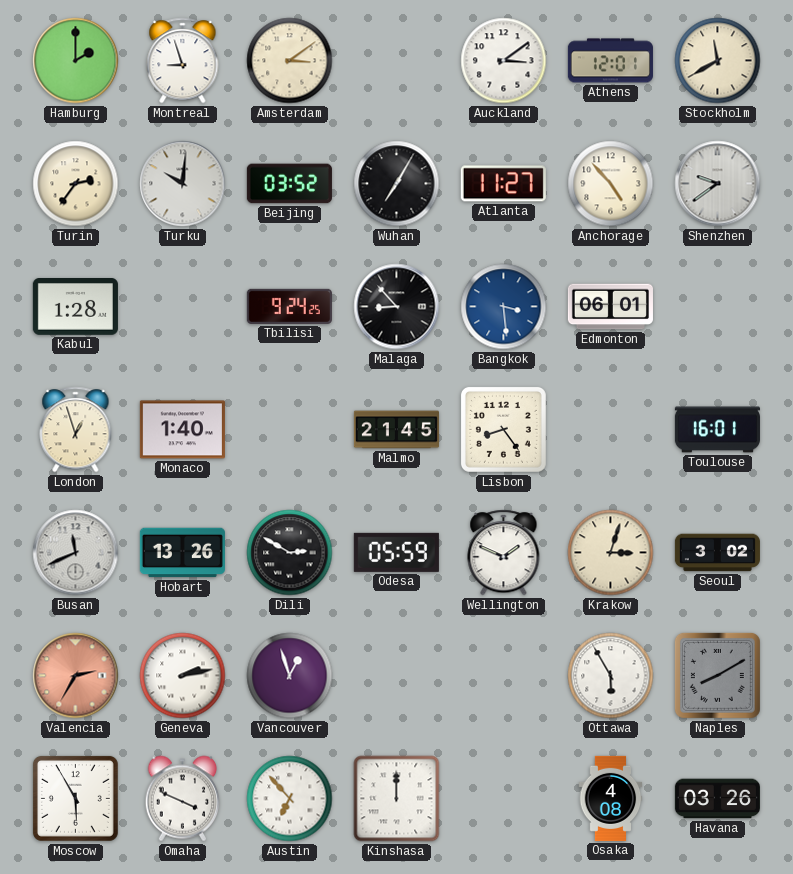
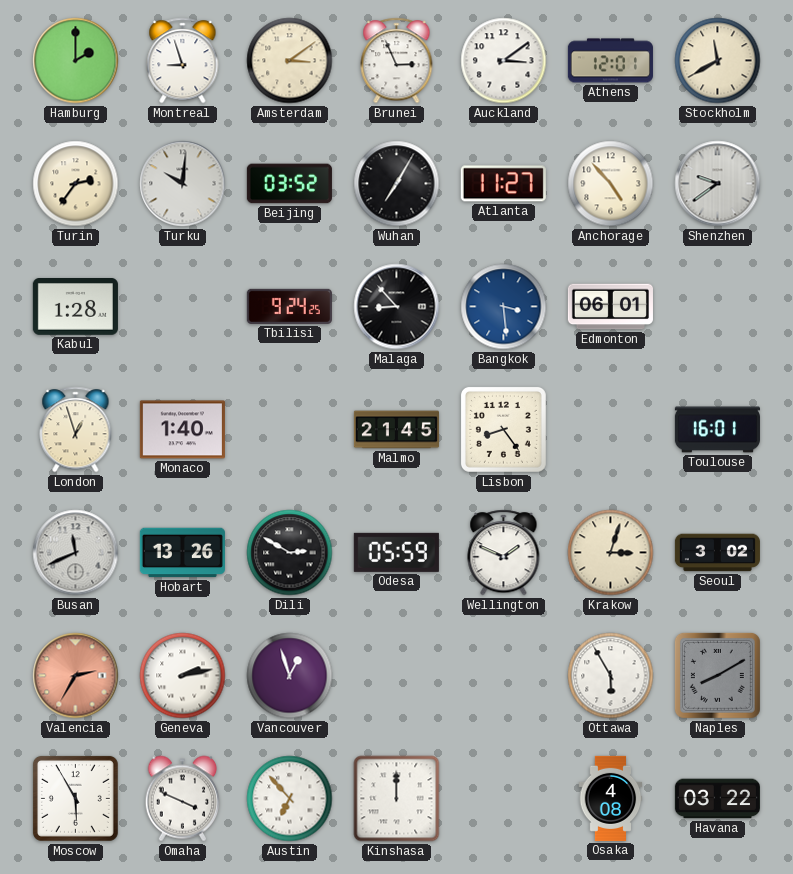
Brunei: none -> 2:56 (397, 61)
Havana: 03:26 -> 03:22 (717, 799)
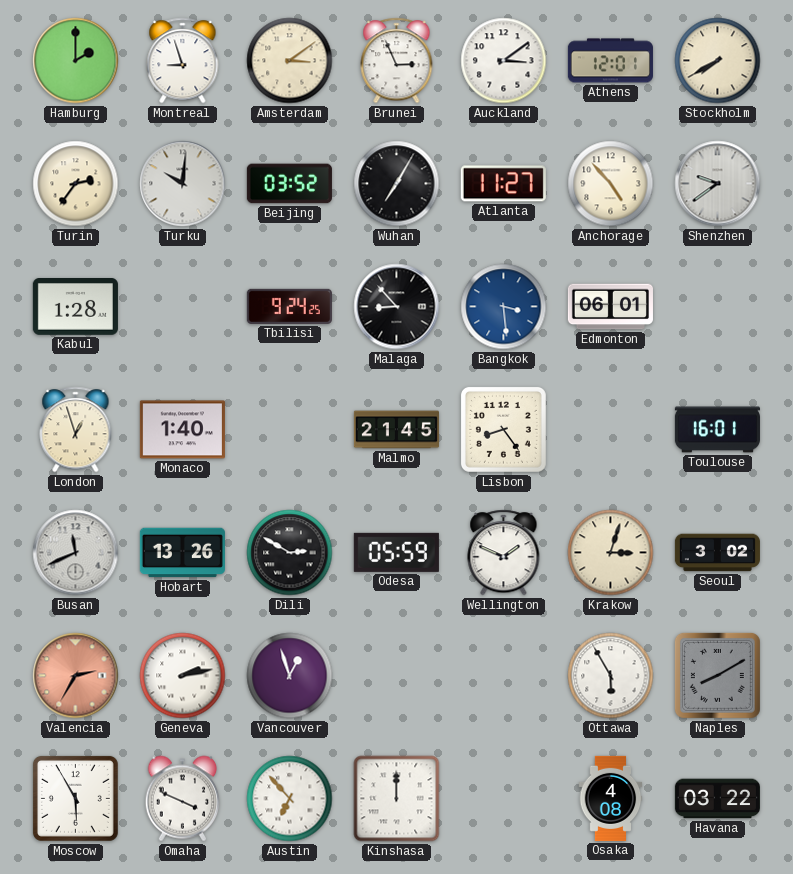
Stockholm: 11:40 -> 7:40 (718, 61)
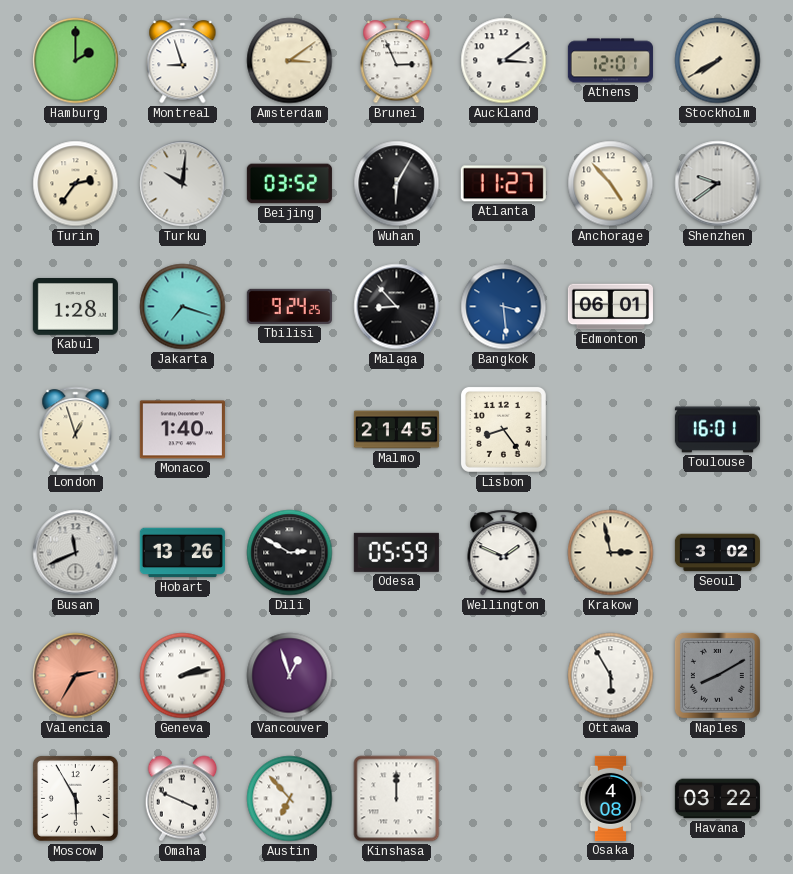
Wuhan: 7:05 -> 6:05 (397, 184)
Jakarta: none -> 7:18 (183, 307)
Krakow: 3:03 -> 2:58 (611, 553)
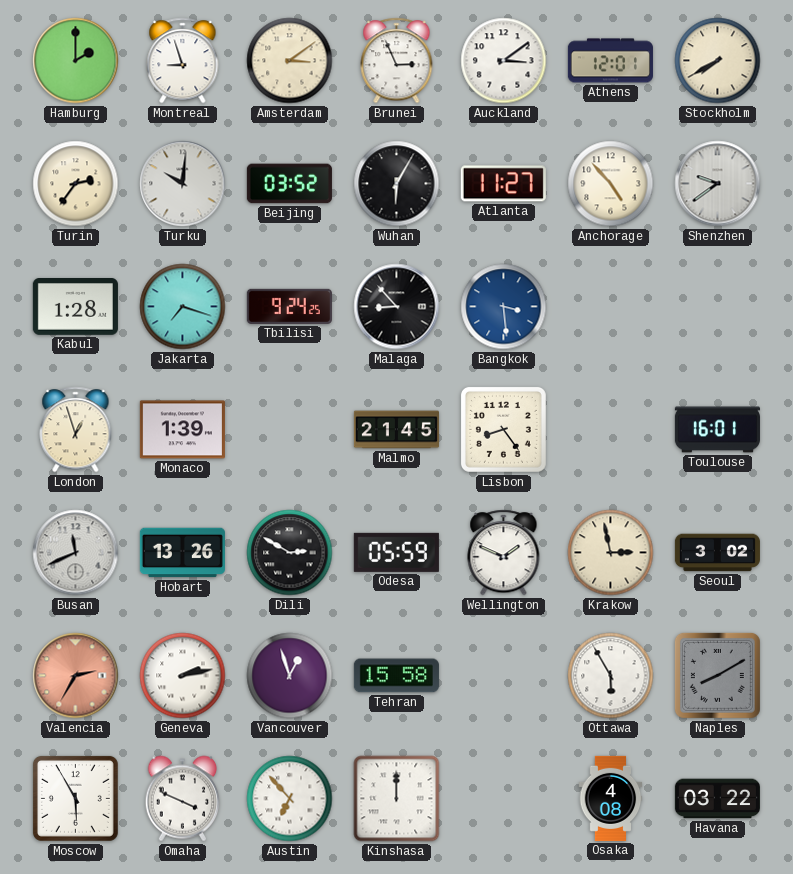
Edmonton: 06:01 -> none (610, 307)
Monaco: 1:40 -> 1:39 (182, 430)
Tehran: none -> 15:58 (396, 676)
